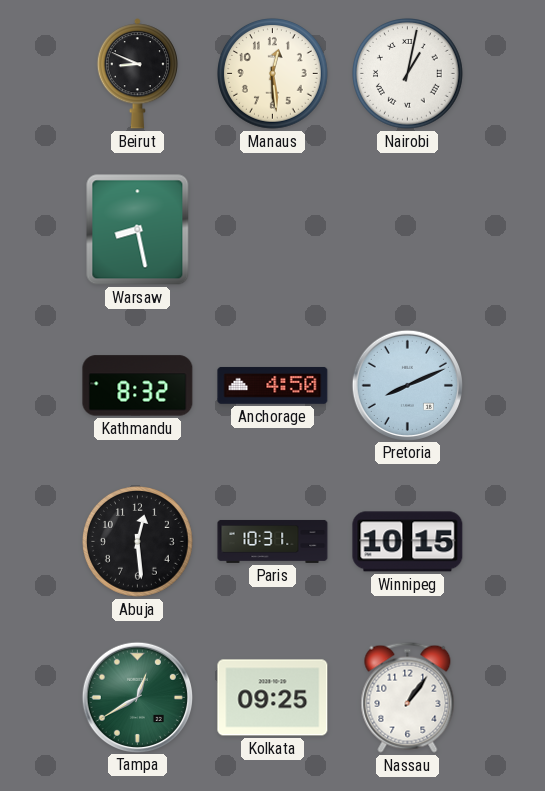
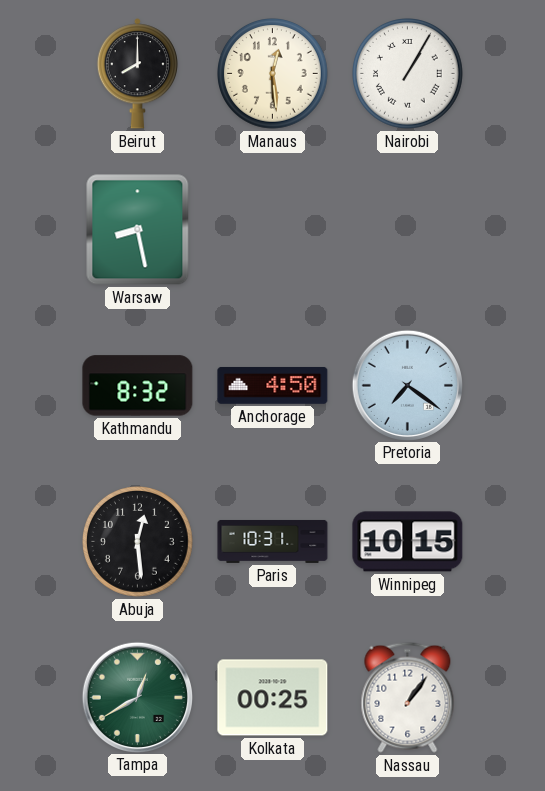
Beirut: 8:49 -> 8:00 (137, 74)
Nairobi: 1:02 -> 1:05 (408, 74)
Pretoria: 8:11 -> 7:21 (407, 385)
Kolkata: 09:25 -> 00:25 (273, 698)
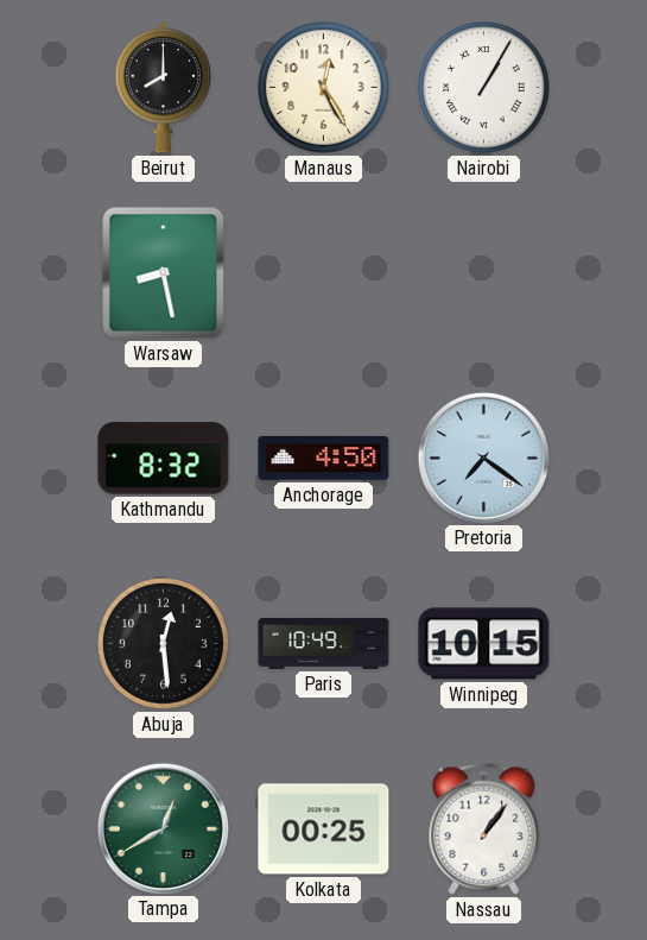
Manaus: 12:29 -> 12:25 (324, 88)
Paris: 10:31 -> 10:49 (324, 643)
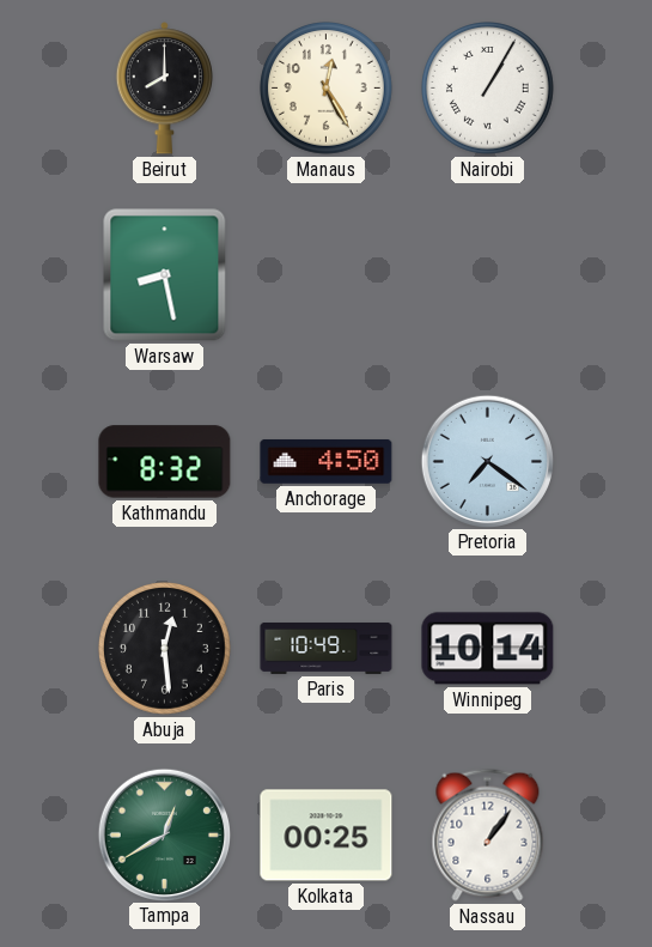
Winnipeg: 10:15 -> 10:14 (488, 649)
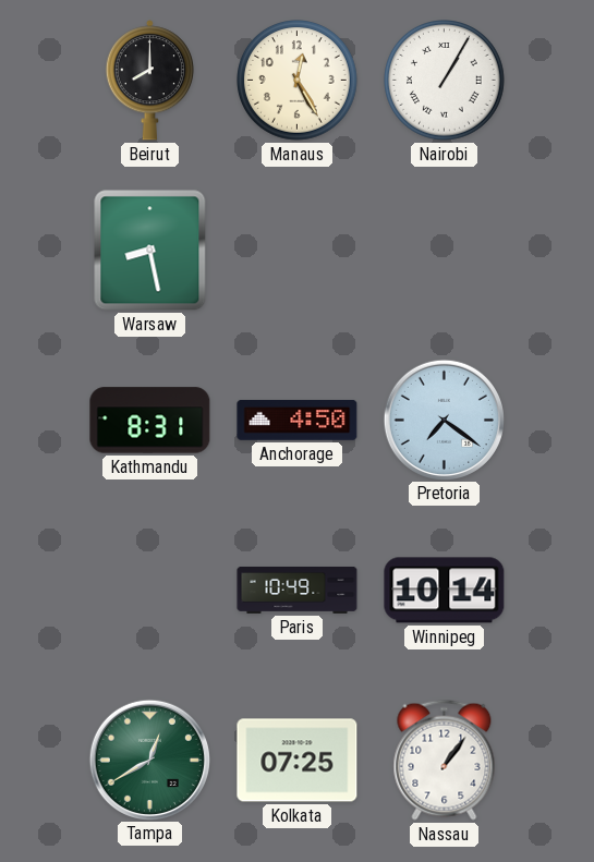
Kathmandu: 8:32 -> 8:31 (150, 421)
Abuja: 12:29 -> none (165, 649)
Kolkata: 00:25 -> 07:25 (298, 761)
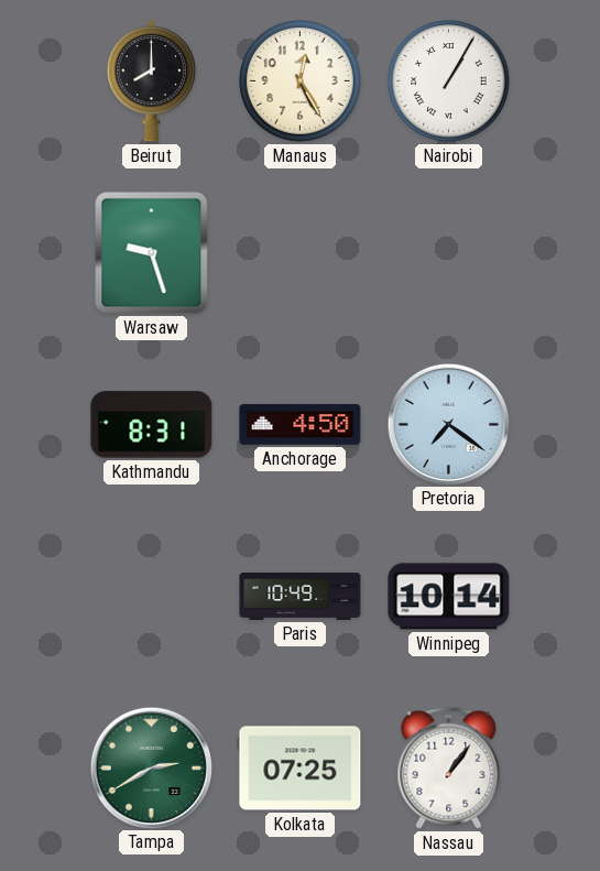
Warsaw: 8:28 -> 9:27 (152, 253)
Tampa: 12:40 -> 2:40 (151, 767)
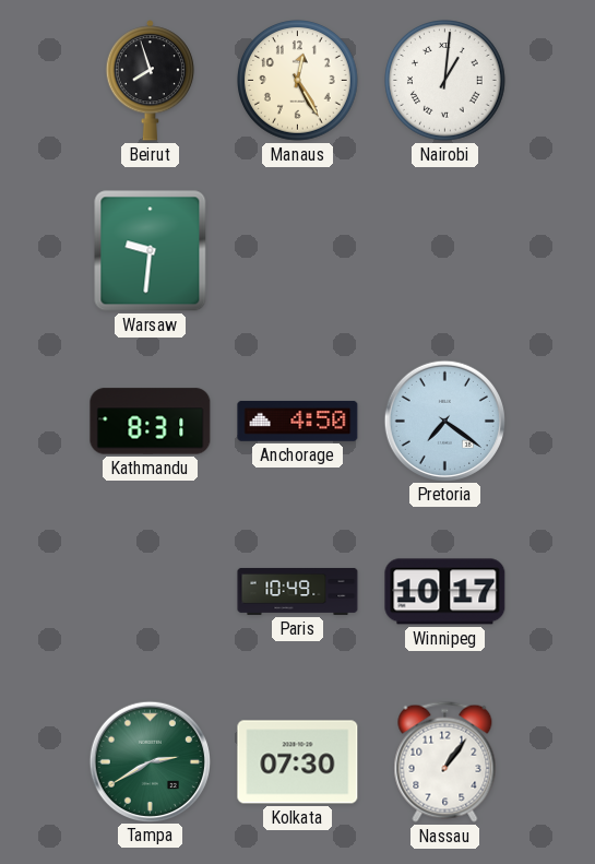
Beirut: 8:00 -> 7:57 (150, 81)
Nairobi: 1:05 -> 1:01 (445, 81)
Warsaw: 9:27 -> 9:31 (151, 251)
Winnipeg: 10:14 -> 10:17 (445, 592)
Kolkata: 07:25 -> 07:30 (298, 762)
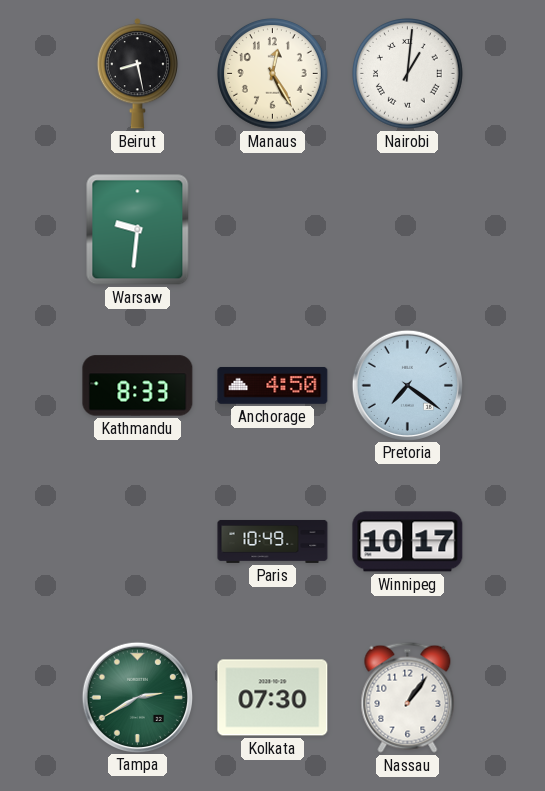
Beirut: 7:57 -> 8:28 (137, 74)
Kathmandu: 8:31 -> 8:33 (138, 386)
